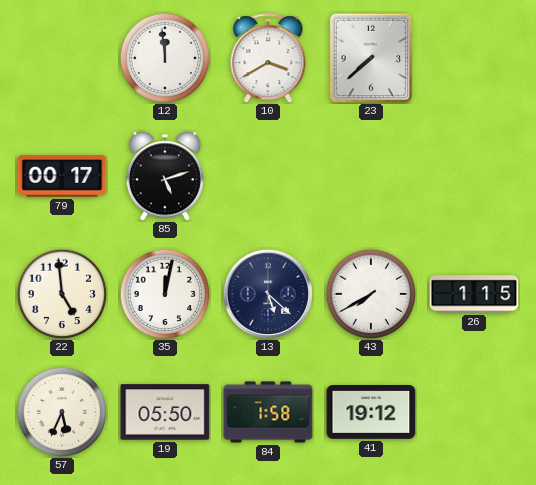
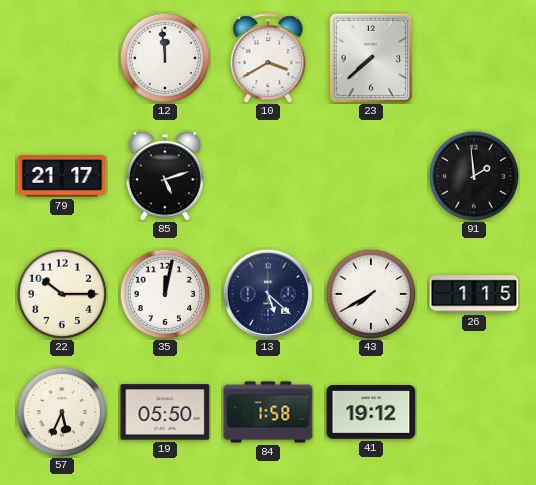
79: 00:17 -> 21:17 (62, 176)
91: none -> 1:59 (474, 176)
22: 4:59 -> 10:15 (62, 294)
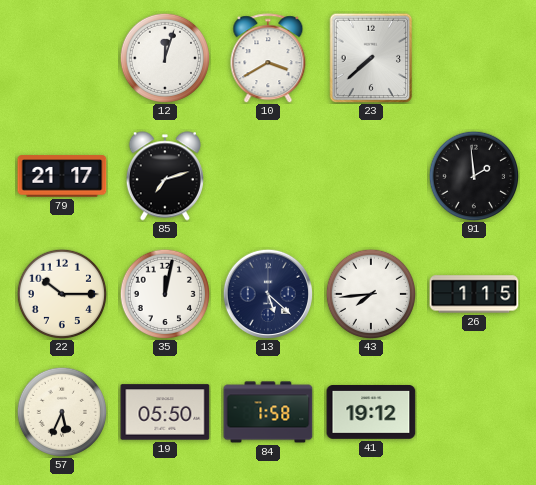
12: 11:59 -> 12:03 (165, 58)
85: 5:12 -> 7:12 (165, 176)
43: 7:40 -> 7:44 (371, 294)
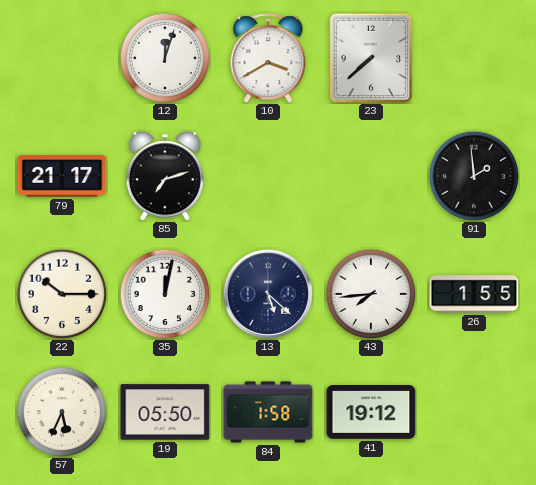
26: 1:15 -> 1:55 (474, 294)
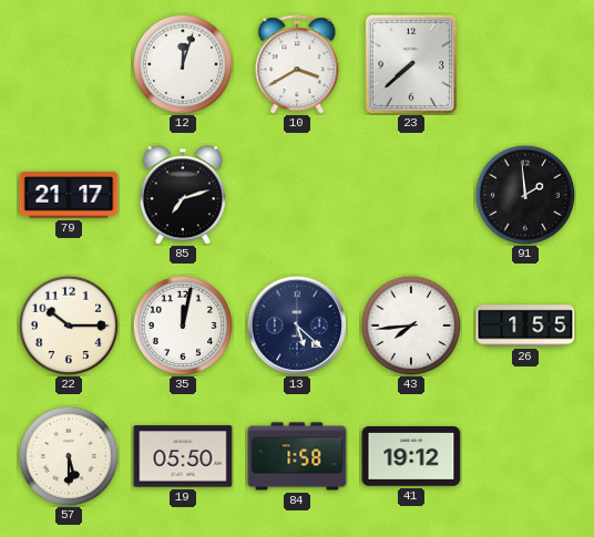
57: 5:34 -> 5:30 (69, 456)
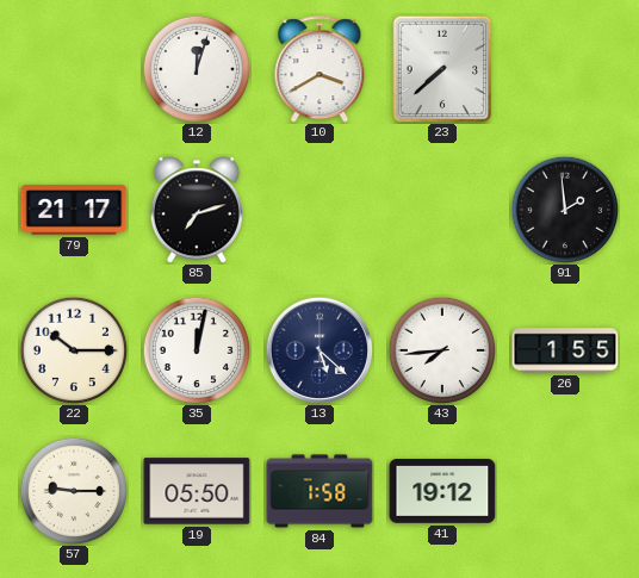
57: 5:30 -> 9:15 (74, 491)
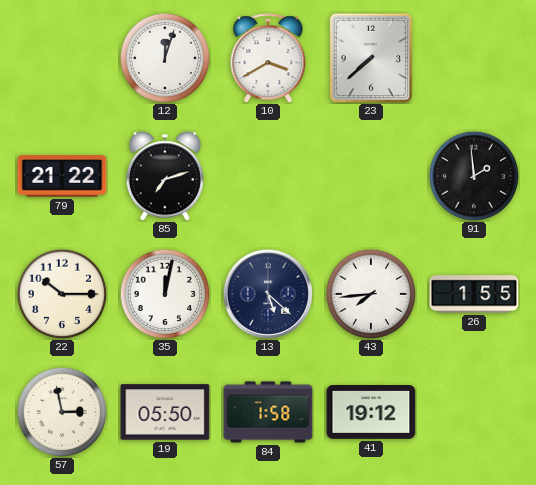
79: 21:17 -> 21:22 (62, 176)
57: 9:15 -> 2:58 (62, 412)
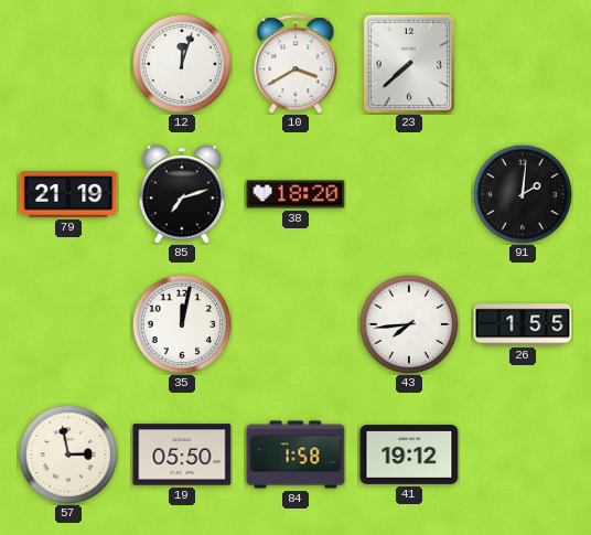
79: 21:22 -> 21:19 (68, 194)
38: none -> 18:20 (295, 194)
91: 1:59 -> 2:01 (523, 194)
22: 10:15 -> none (62, 294)
13: 5:22 -> none (267, 293)
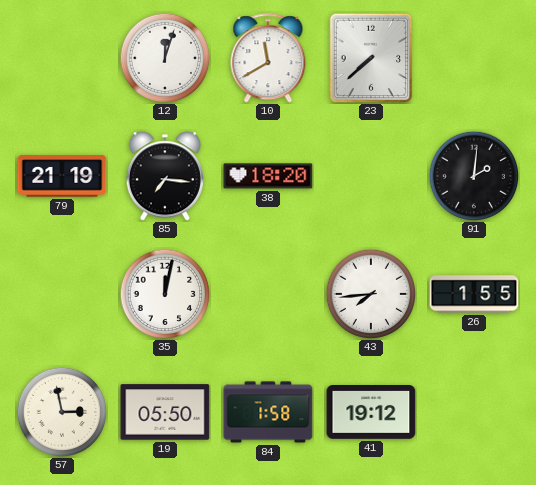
10: 3:40 -> 11:40 (268, 58)
85: 7:12 -> 7:16 (165, 176)
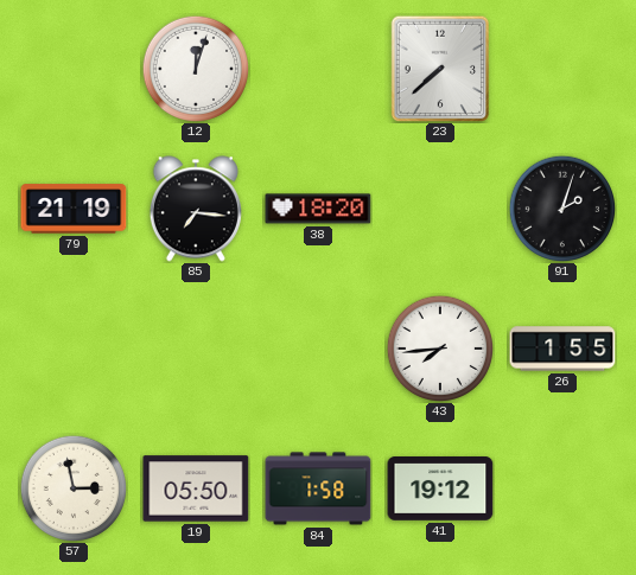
10: 11:40 -> none (268, 58)
91: 2:01 -> 2:03 (562, 209)
35: 12:02 -> none (165, 294)
